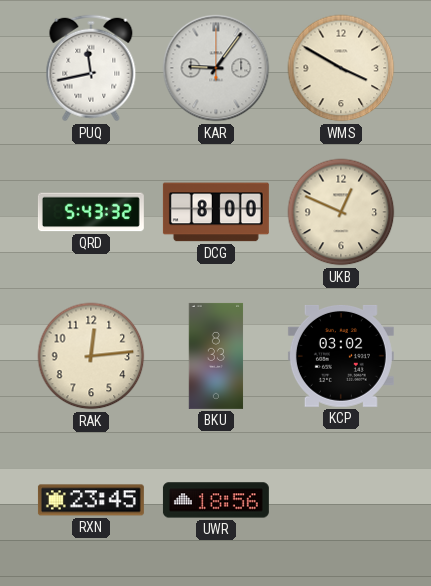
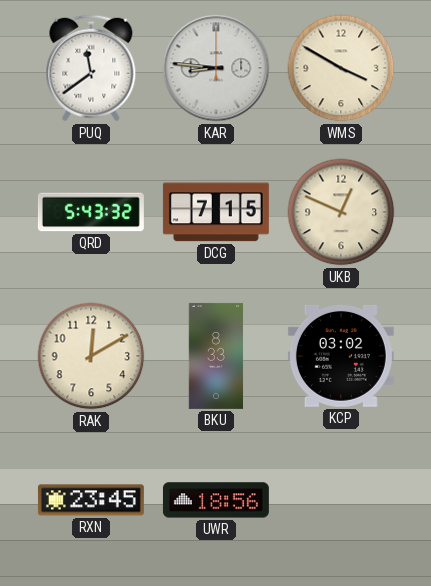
PUQ: 11:43 -> 11:39 (91, 68)
KAR: 9:06 -> 8:46 (216, 68)
DCG: 8:00 -> 7:15 (216, 212)
RAK: 12:14 -> 12:10 (91, 356)
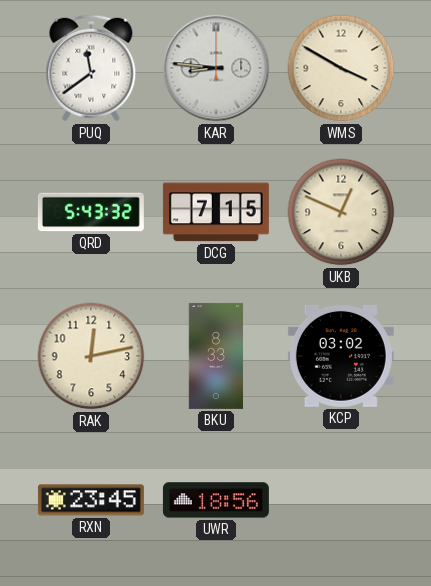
RAK: 12:10 -> 12:13 (91, 356)
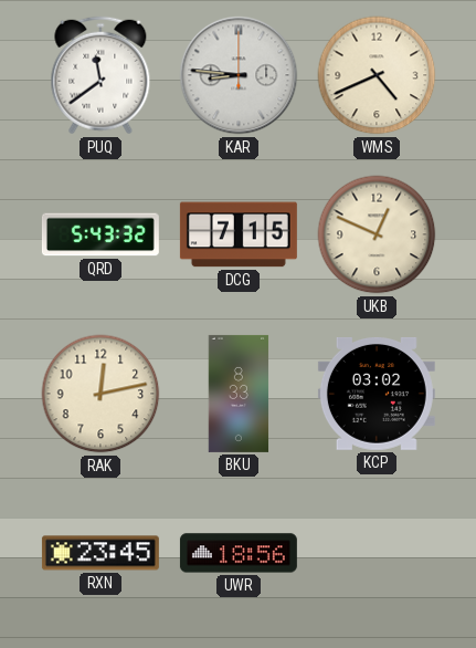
WMS: 3:50 -> 4:41 (377, 75)
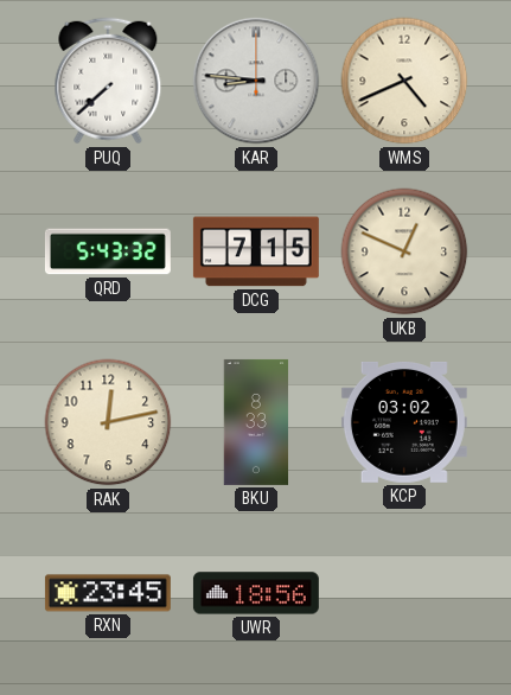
PUQ: 11:39 -> 7:38 (108, 81)
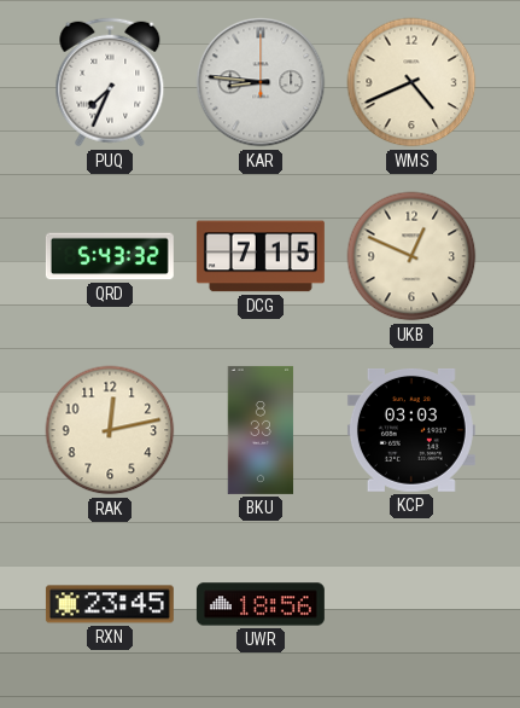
PUQ: 7:38 -> 7:34 (110, 82)
KCP: 03:02 -> 03:03 (411, 430)
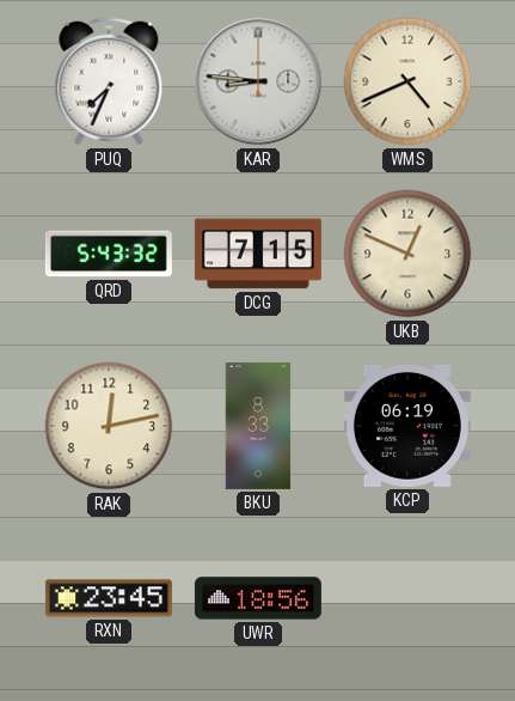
KCP: 03:03 -> 06:19 (407, 426)
